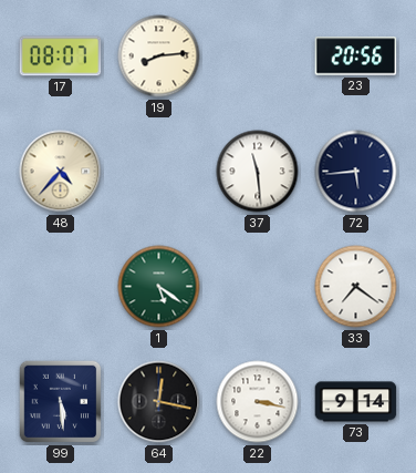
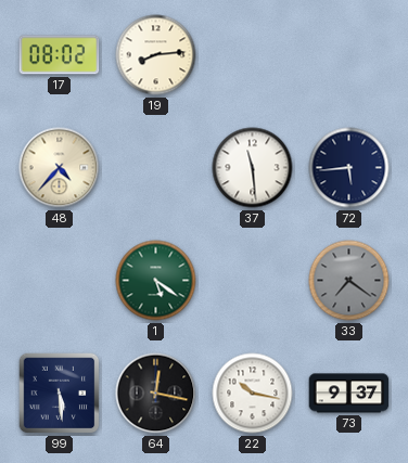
17: 08:07 -> 08:02 (60, 55)
23: 20:56 -> none (356, 56)
33 dial: white -> grey (349, 281)
22: 3:17 -> 10:17 (253, 394)
73: 9:14 -> 9:37 (349, 394)
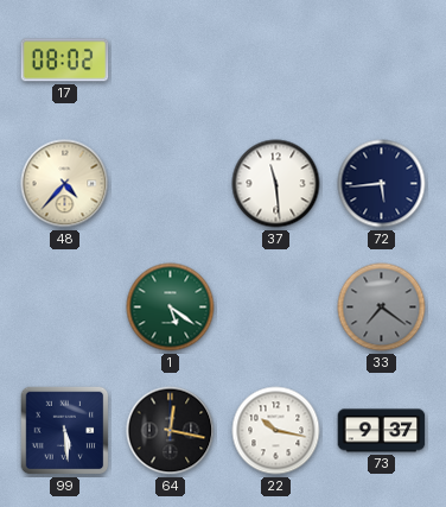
19: 8:14 -> none (156, 55)
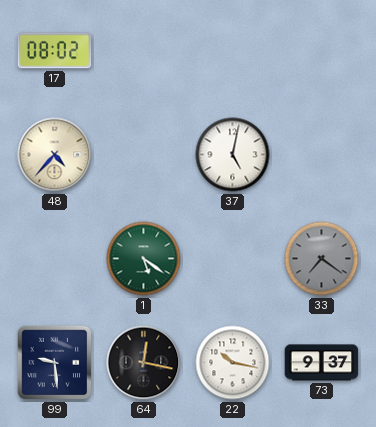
37: 11:29 -> 5:02 (233, 155)
72: 5:44 -> none (382, 184)
99: 5:29 -> 9:29 (55, 363)
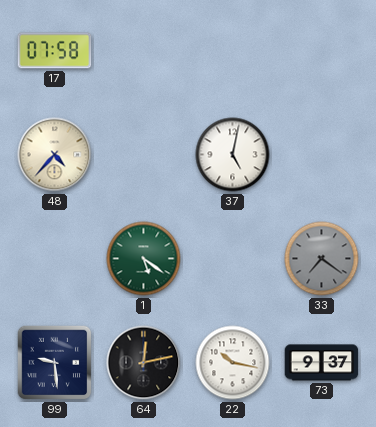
17: 08:02 -> 07:58 (55, 51)
64: 12:17 -> 12:13 (144, 363)
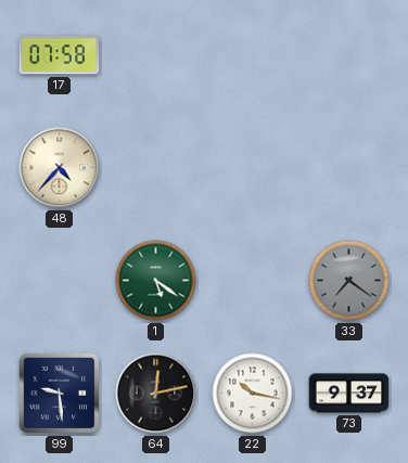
37: 5:02 -> none (233, 155)
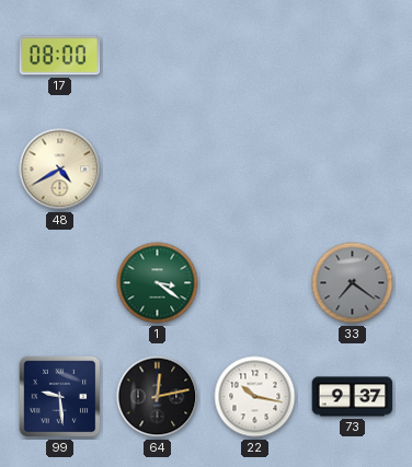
17: 07:58 -> 08:00 (60, 56)
48: 4:37 -> 4:40 (60, 170)
1: 5:21 -> 3:21 (158, 283)
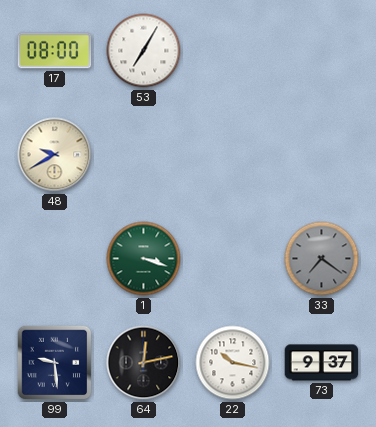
53: none -> 7:05 (144, 51)
48: 4:40 -> 9:40 (55, 155)
1: 3:21 -> 3:18 (144, 259)
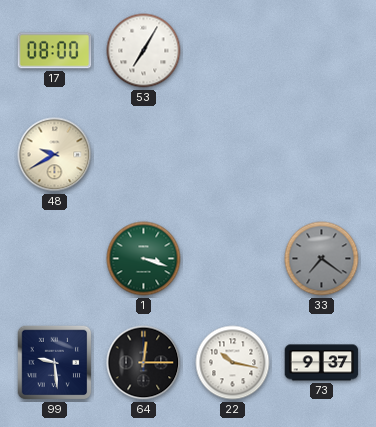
64: 12:13 -> 12:15 (144, 363)
